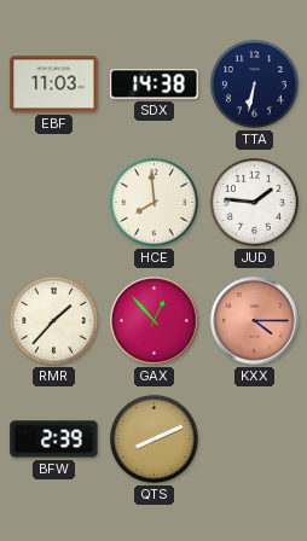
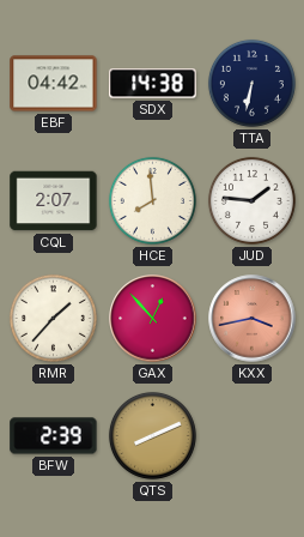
EBF: 11:03 -> 04:42 (54, 84)
CQL: none -> 2:07 (54, 201)
KXX: 4:15 -> 3:43 (253, 319)
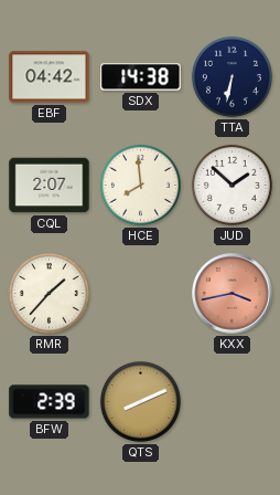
JUD: 1:46 -> 1:52 (231, 185)
GAX: 12:53 -> none (153, 319)
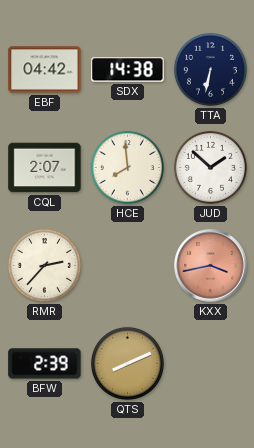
RMR: 1:37 -> 2:37 (44, 265)
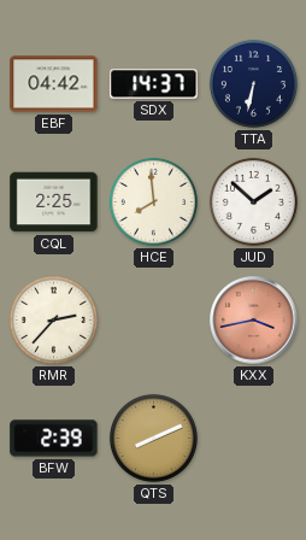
SDX: 14:38 -> 14:37 (154, 84)
CQL: 2:07 -> 2:25 (54, 202)
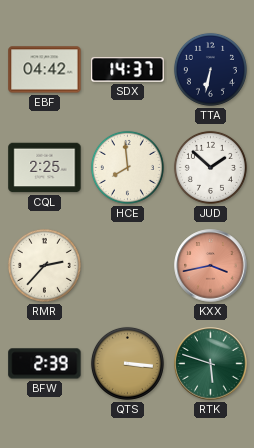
QTS: 8:11 -> 3:16 (127, 363)
RTK: none -> 5:48 (211, 364)
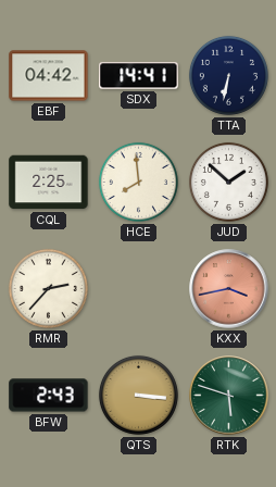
SDX: 14:37 -> 14:41 (139, 76)
BFW: 2:39 -> 2:43 (49, 396)
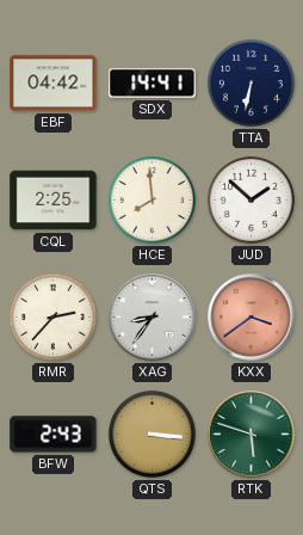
XAG: none -> 8:36 (153, 318)
KXX: 3:43 -> 3:39 (252, 318)
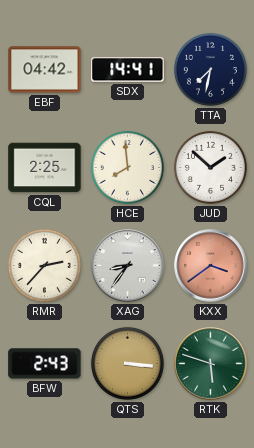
TTA: 6:32 -> 7:32 (210, 69)
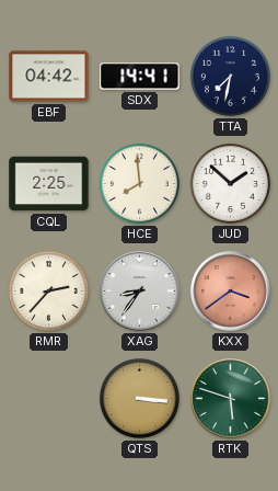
BFW: 2:43 -> none (45, 364)
